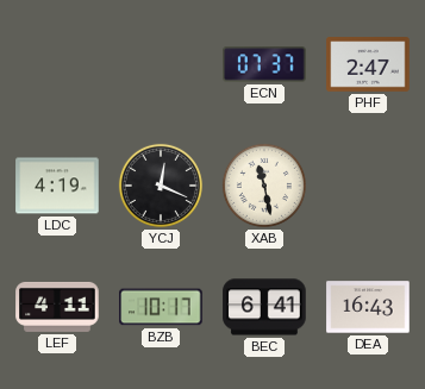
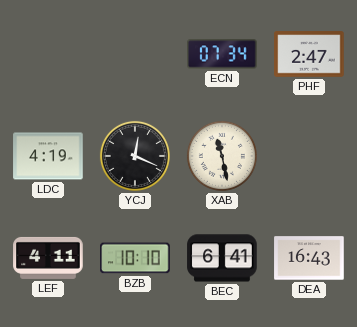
ECN: 07:37 -> 07:34 (222, 54)
BZB: 10:17 -> 10:10 (135, 258)
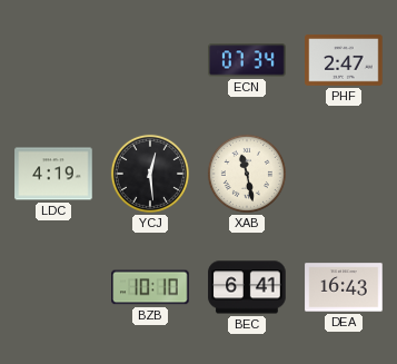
YCJ: 12:19 -> 12:29 (150, 174)
LEF: 4:11 -> none (48, 258)
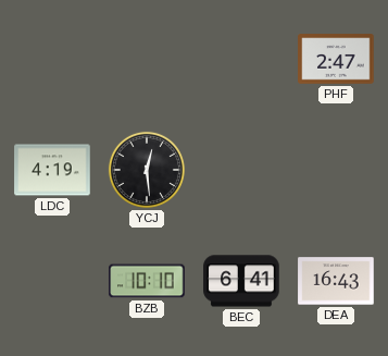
ECN: 07:34 -> none (247, 60)
XAB: 11:28 -> none (247, 174)
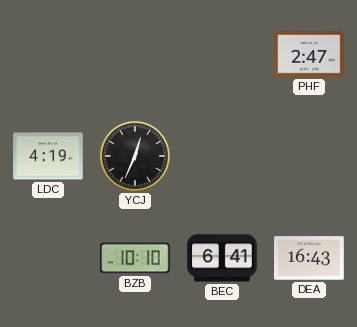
YCJ: 12:29 -> 12:34 (135, 156)
